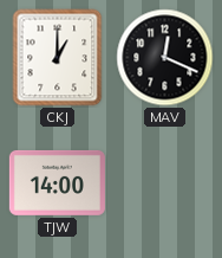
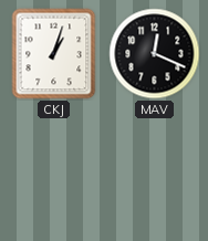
CKJ: 1:00 -> 1:03 (54, 54)
TJW: 14:00 -> none (57, 182)
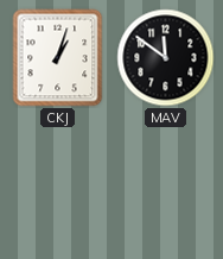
MAV: 12:19 -> 11:51 (166, 58)
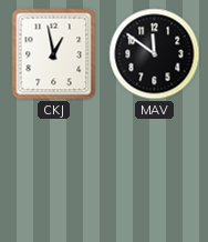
CKJ: 1:03 -> 12:58 (54, 54)
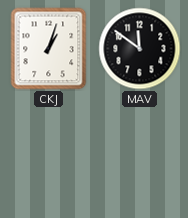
CKJ: 12:58 -> 1:03 (49, 49)
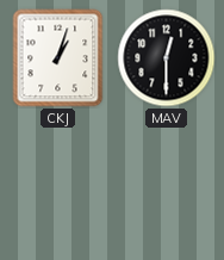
MAV: 11:51 -> 12:30 (167, 58)
